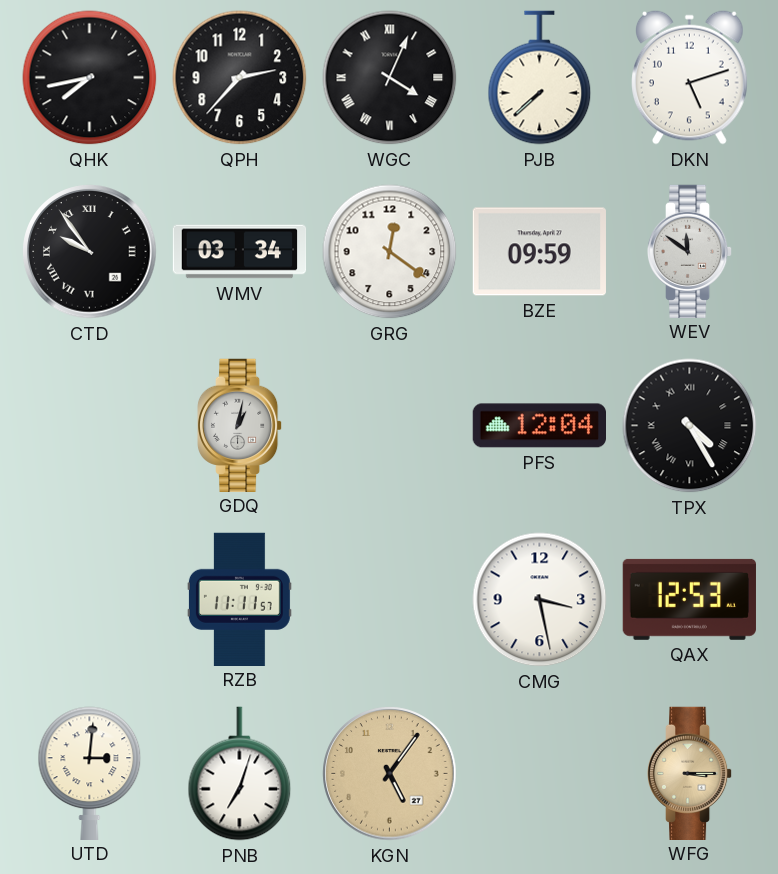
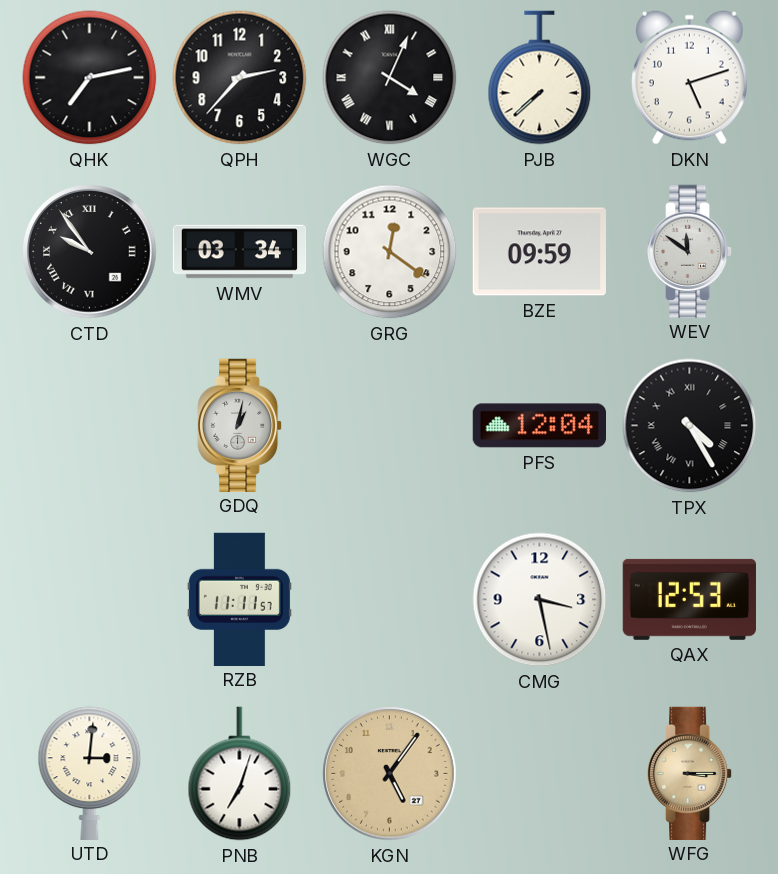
QHK: 7:43 -> 7:13 (90, 78)
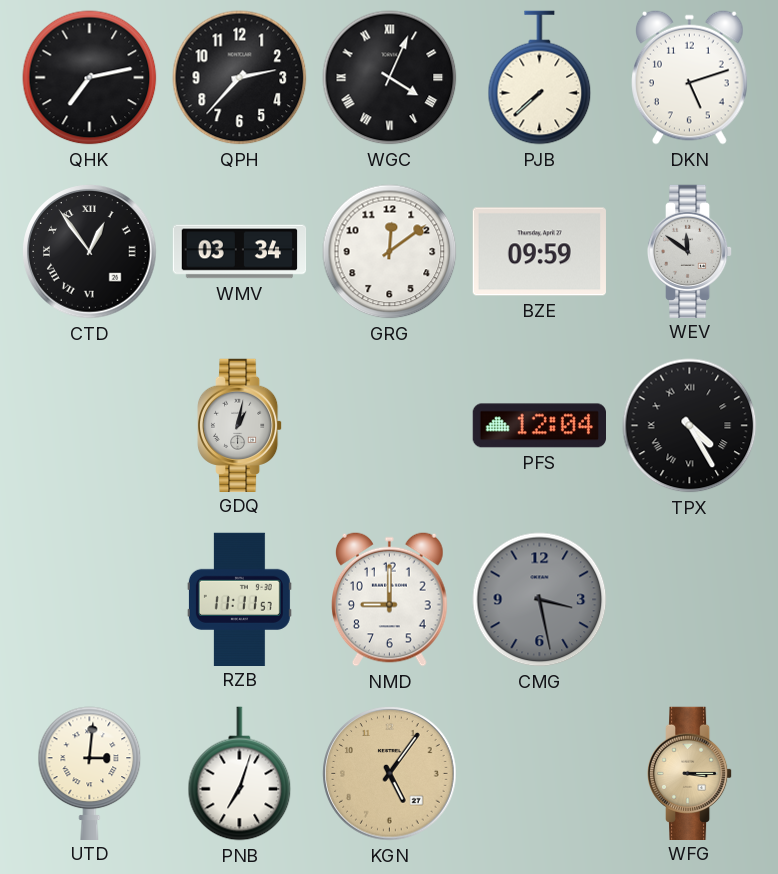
CTD: 9:54 -> 12:54 (90, 252)
GRG: 12:21 -> 12:09 (390, 252)
NMD: none -> 9:00 (390, 599)
CMG dial: white -> grey (540, 600)
QAX: 12:53 -> none (689, 599)
